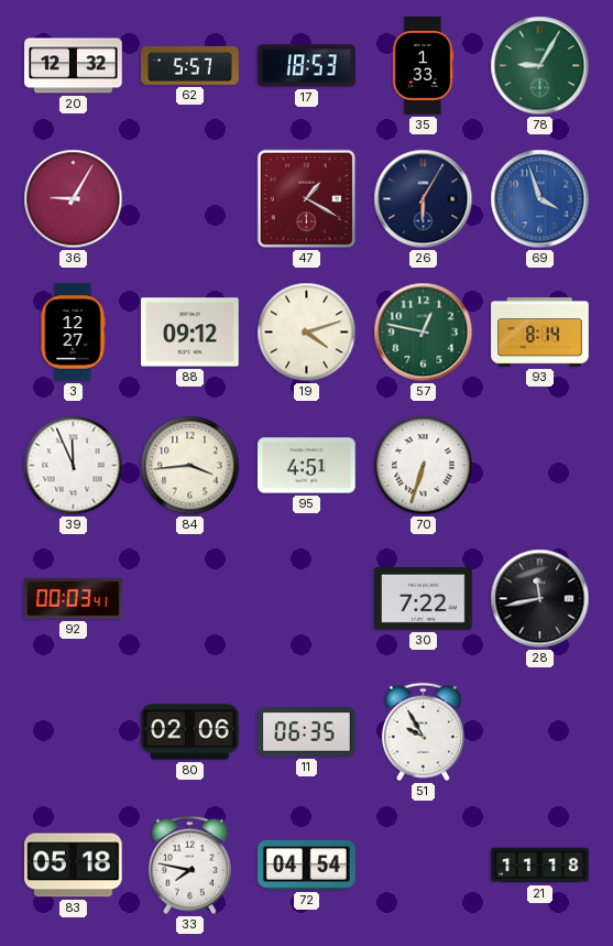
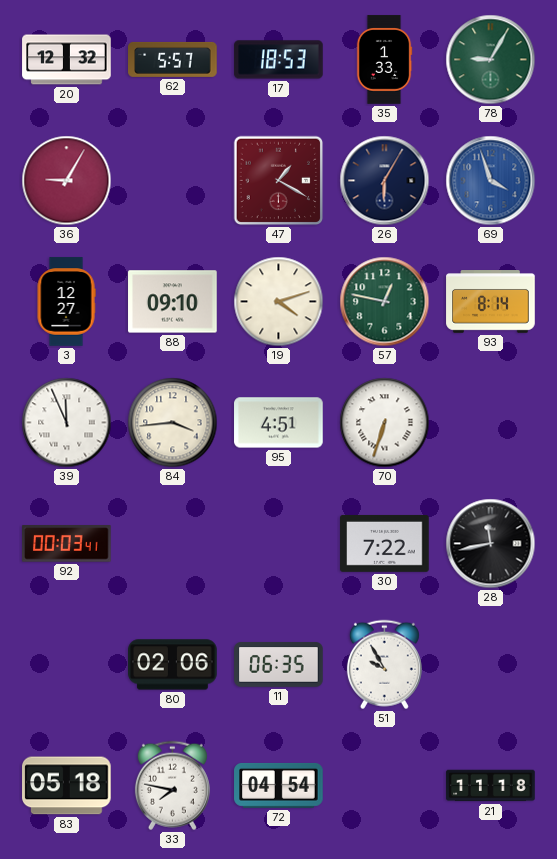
88: 09:12 -> 09:10 (173, 302)
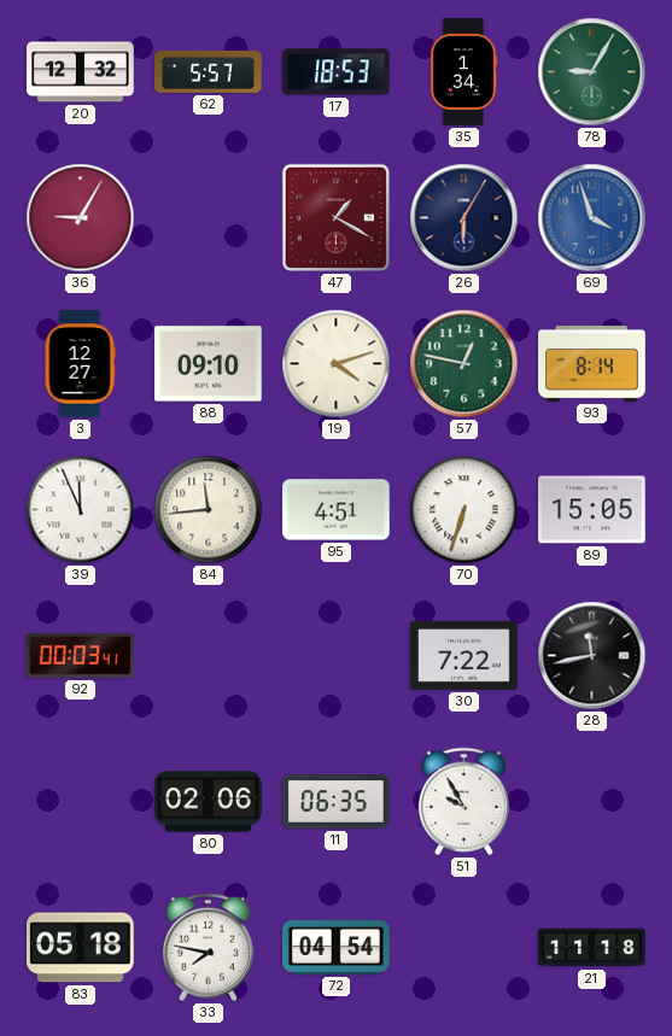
35: 1:33 -> 1:34 (463, 72)
84: 3:44 -> 11:44 (209, 510)
89: none -> 15:05 (592, 510)
